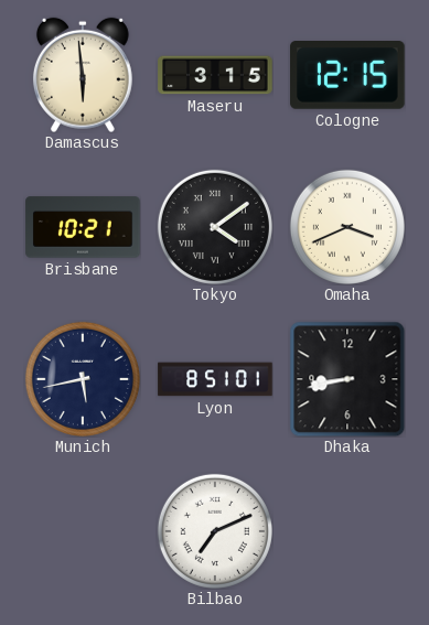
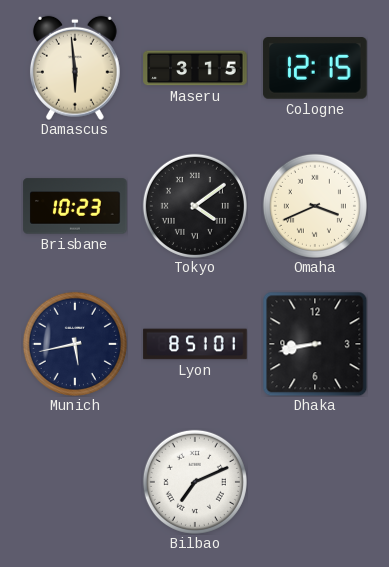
Brisbane: 10:21 -> 10:23 (75, 206)
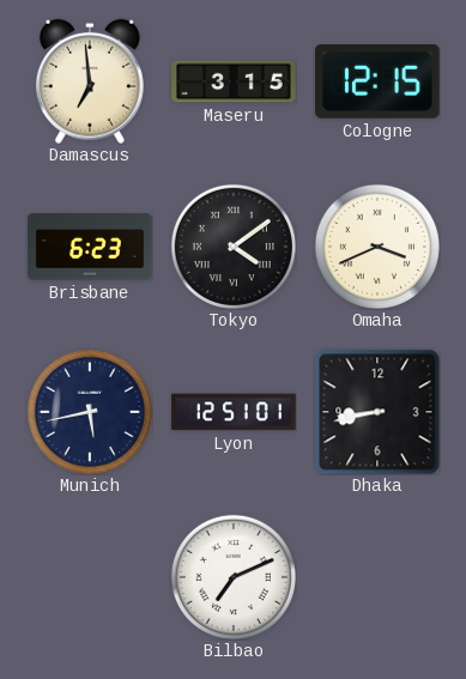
Damascus: 5:59 -> 6:59 (90, 81)
Brisbane: 10:23 -> 6:23 (90, 247)
Lyon: 8:51 -> 12:51 (234, 412)
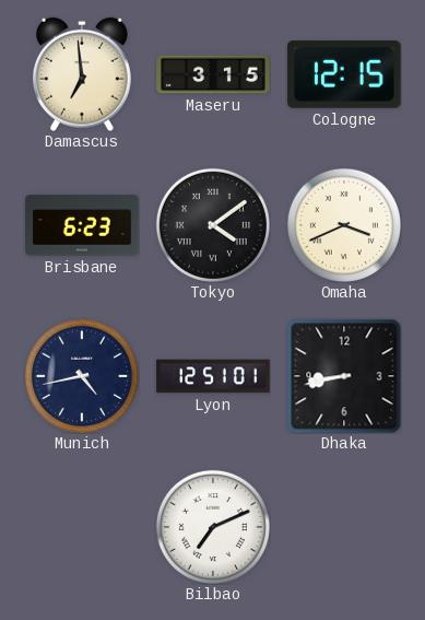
Munich: 5:43 -> 4:43 (82, 376)
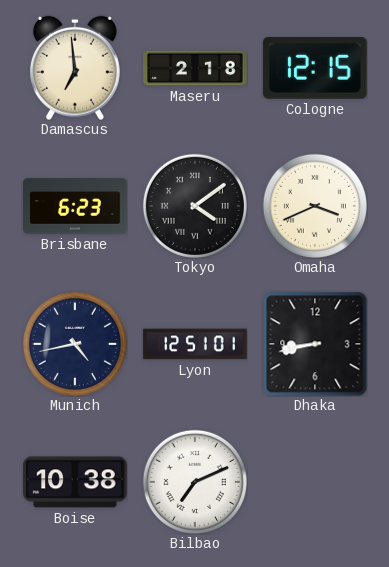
Maseru: 3:15 -> 2:18 (195, 68)
Boise: none -> 10:38 (75, 482)
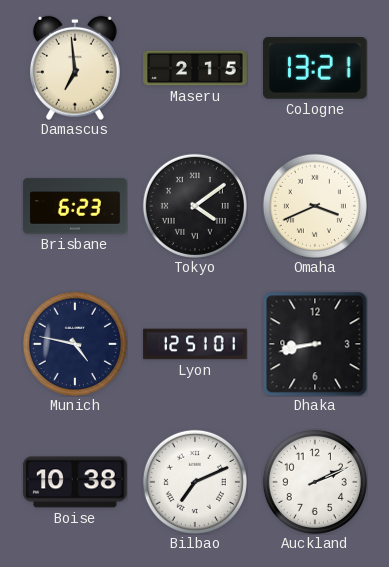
Maseru: 2:18 -> 2:15 (195, 68)
Cologne: 12:15 -> 13:21 (315, 69)
Munich: 4:43 -> 4:47 (75, 344)
Auckland: none -> 2:11 (315, 482)
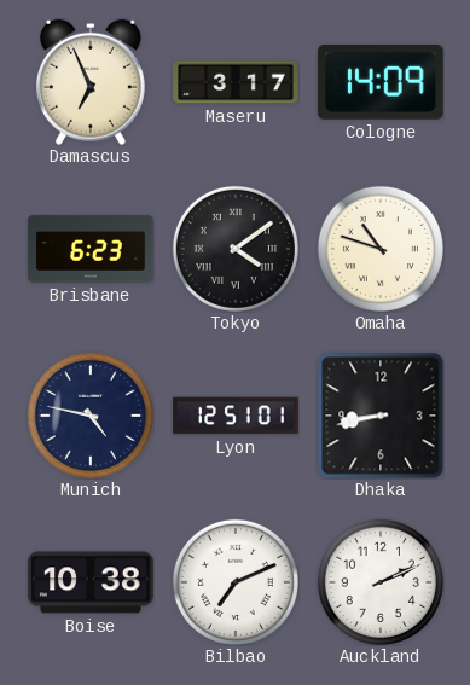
Damascus: 6:59 -> 6:56 (91, 82)
Maseru: 2:15 -> 3:17 (236, 82)
Cologne: 13:21 -> 14:09 (381, 83)
Omaha: 3:41 -> 10:48 (381, 249)
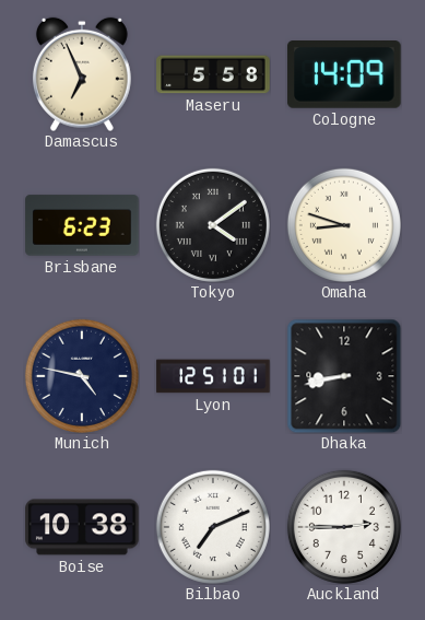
Maseru: 3:17 -> 5:58 (213, 74)
Omaha: 10:48 -> 8:48 (344, 225)
Auckland: 2:11 -> 2:45 (344, 527)
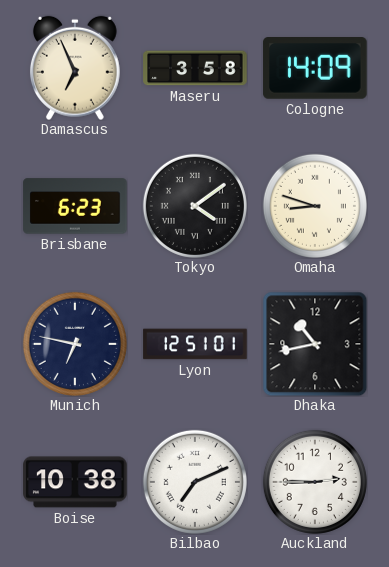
Maseru: 5:58 -> 3:58 (195, 68)
Munich: 4:47 -> 6:47 (75, 344)
Dhaka: 8:43 -> 10:43 (315, 344)
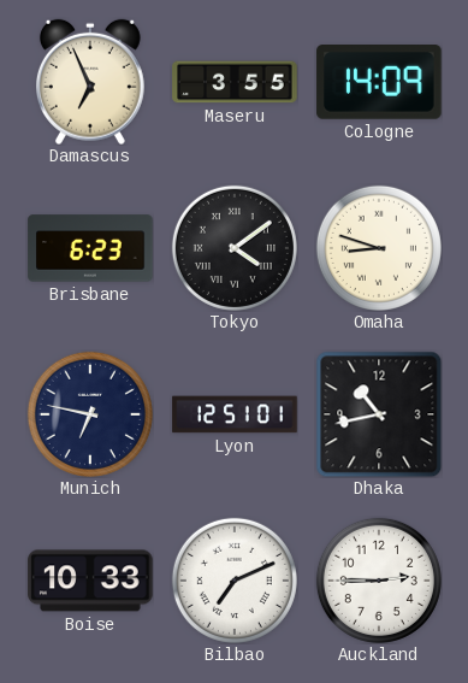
Maseru: 3:58 -> 3:55 (235, 82)
Boise: 10:38 -> 10:33 (90, 581)
